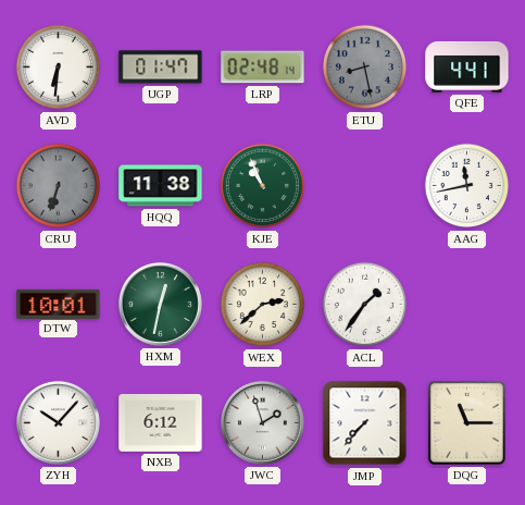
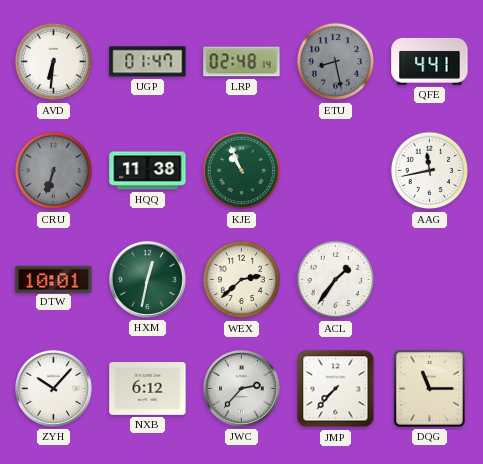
JWC: 1:57 -> 2:37 (241, 388)
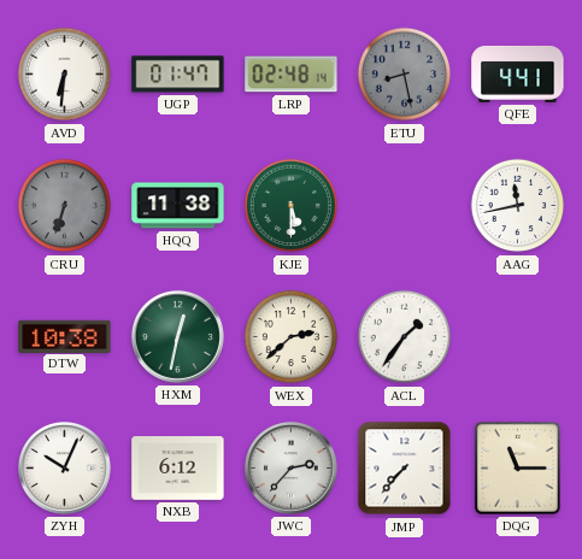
KJE: 10:56 -> 5:30 (292, 206)
DTW: 10:01 -> 10:38 (65, 336)
ZYH: 10:07 -> 10:04 (64, 467)
